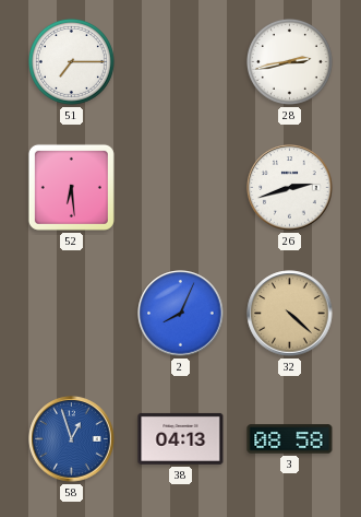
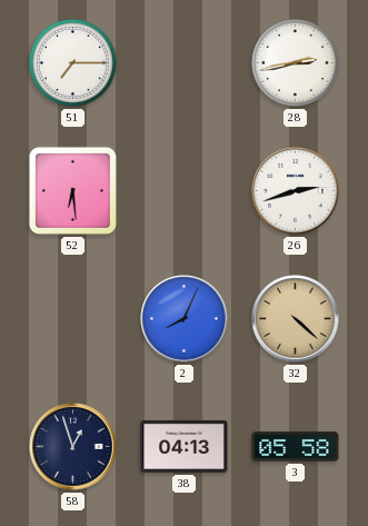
58 dial: blue -> navy (73, 447)
3: 08:58 -> 05:58 (296, 447)
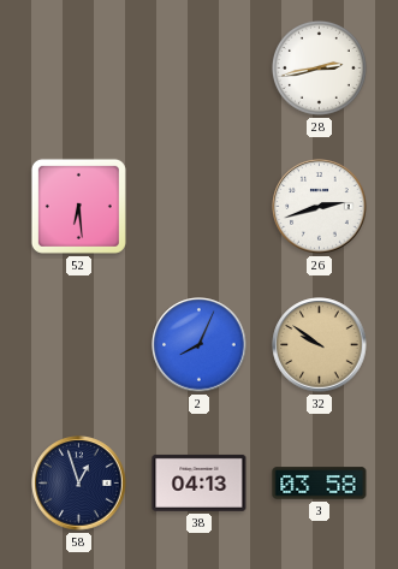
51: 7:15 -> none (72, 62)
32: 4:22 -> 9:51 (320, 345)
3: 05:58 -> 03:58 (320, 484)
